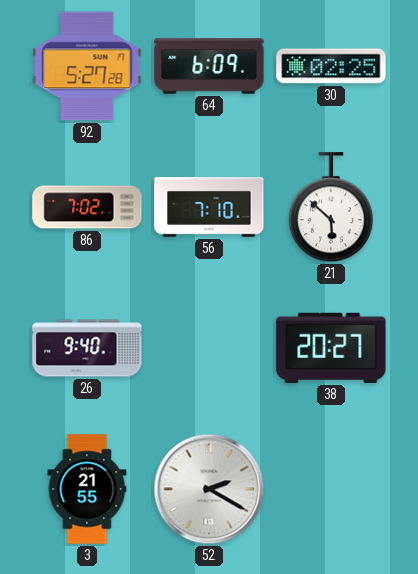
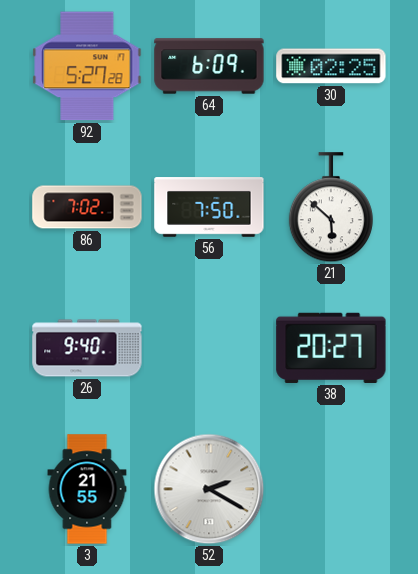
56: 7:10 -> 7:50 (209, 207)
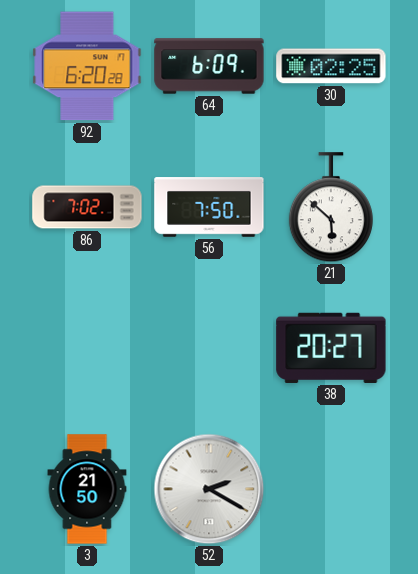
92: 5:27 -> 6:20 (87, 66)
26: 9:40 -> none (87, 348)
3: 21:55 -> 21:50 (87, 489)
